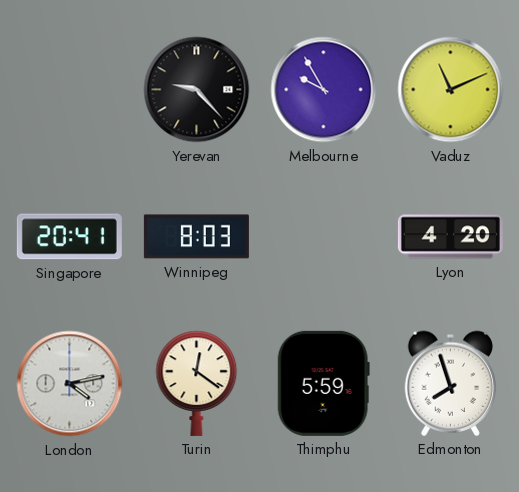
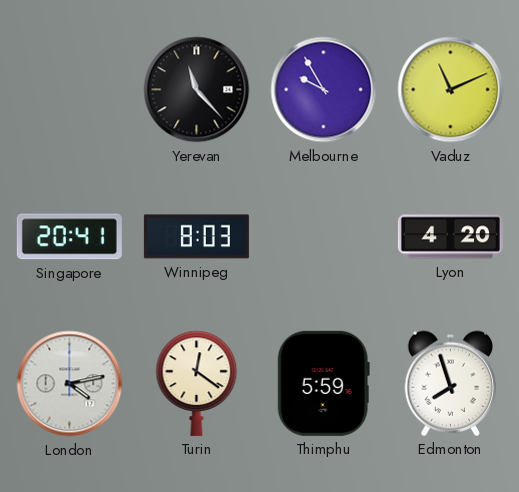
Yerevan: 9:23 -> 11:23 (197, 90)
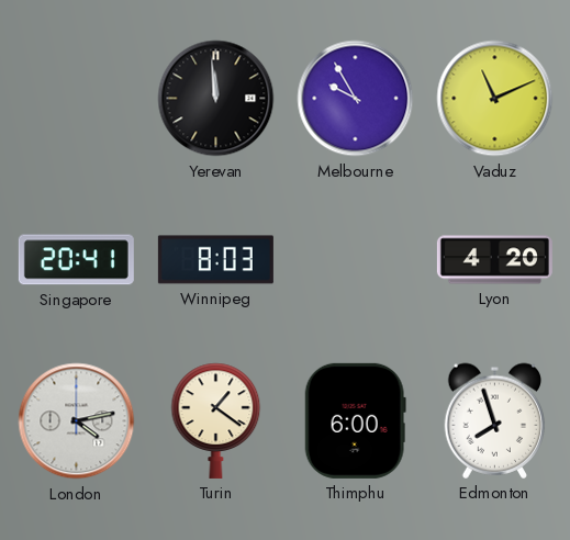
Yerevan: 11:23 -> 11:59 (216, 99)
Turin: 12:21 -> 1:21 (216, 420)
Thimphu: 5:59 -> 6:00 (355, 420)
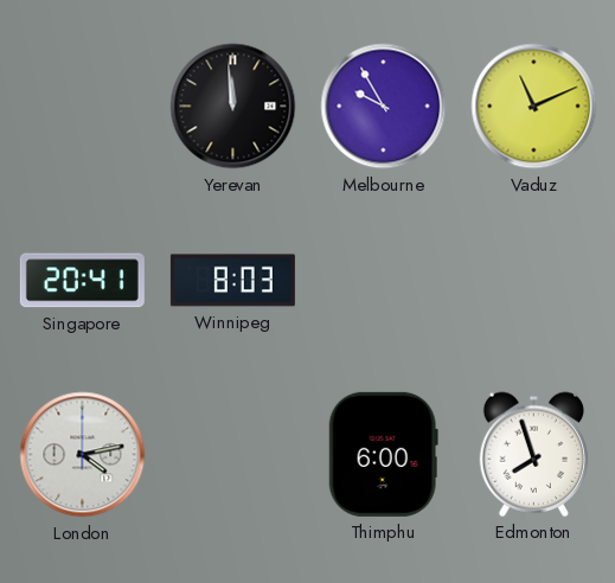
Lyon: 4:20 -> none (494, 260)
Turin: 1:21 -> none (216, 420)
